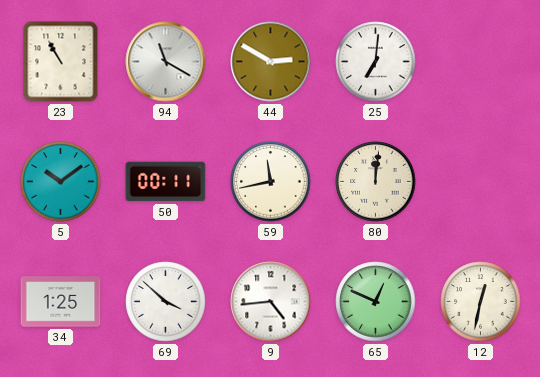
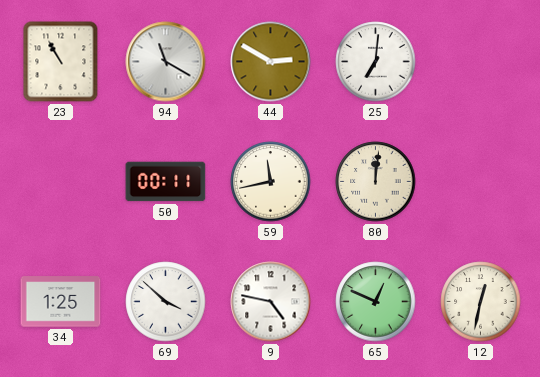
5: 10:09 -> none (61, 182)
9: 4:44 -> 4:47 (271, 302)
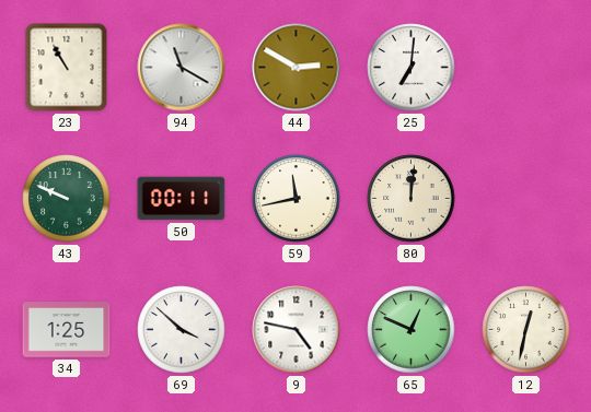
43: none -> 9:49 (67, 199)
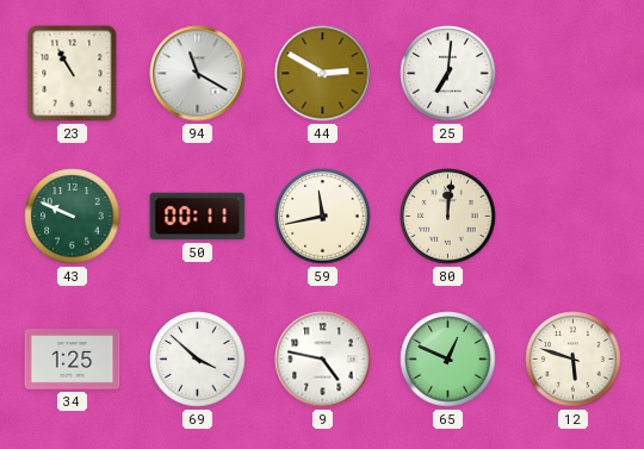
12: 12:32 -> 5:48 (574, 360)
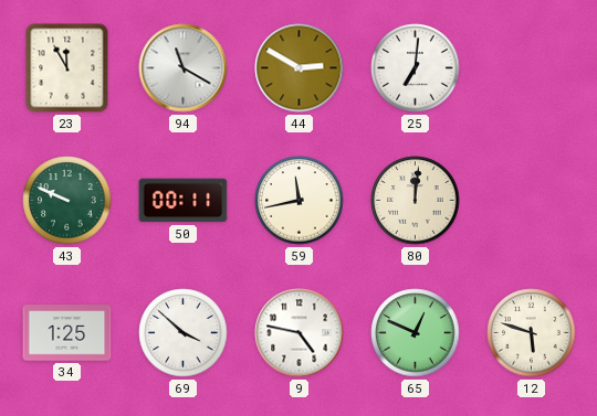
23: 10:55 -> 11:55 (67, 68)
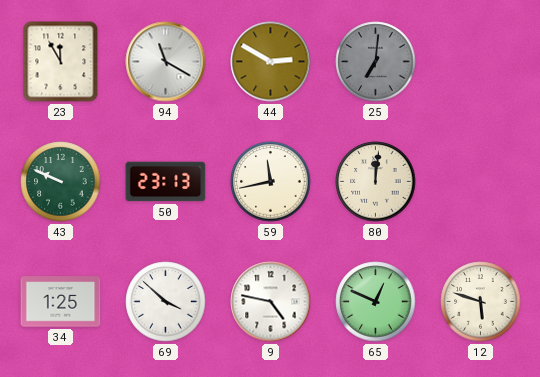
25 dial: white -> grey (376, 62)
50: 00:11 -> 23:13 (166, 182)
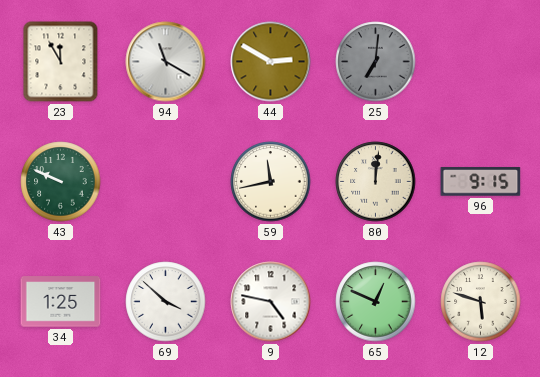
50: 23:13 -> none (166, 182)
96: none -> 9:15 (481, 182)
